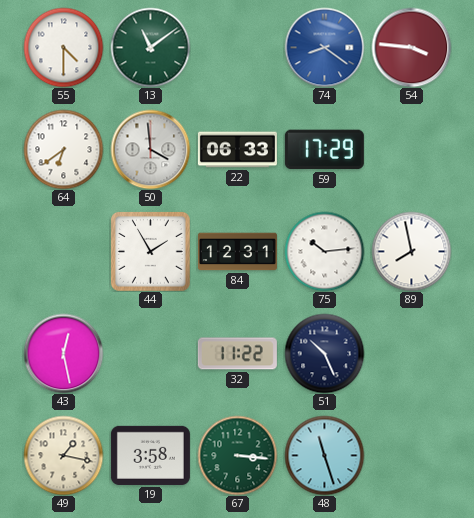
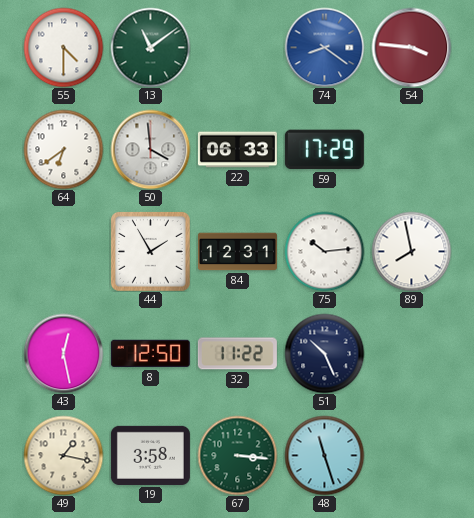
8: none -> 12:50 (150, 354)
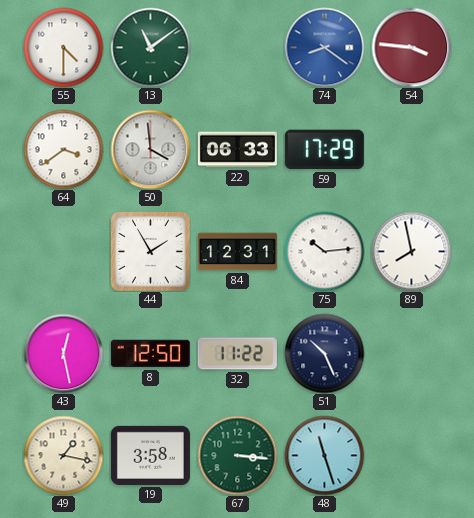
64: 6:39 -> 3:39 (63, 149)
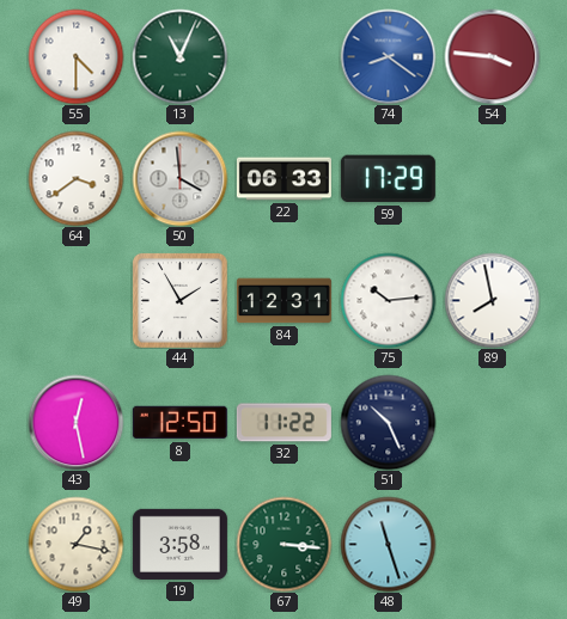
13: 11:09 -> 11:04 (179, 56)
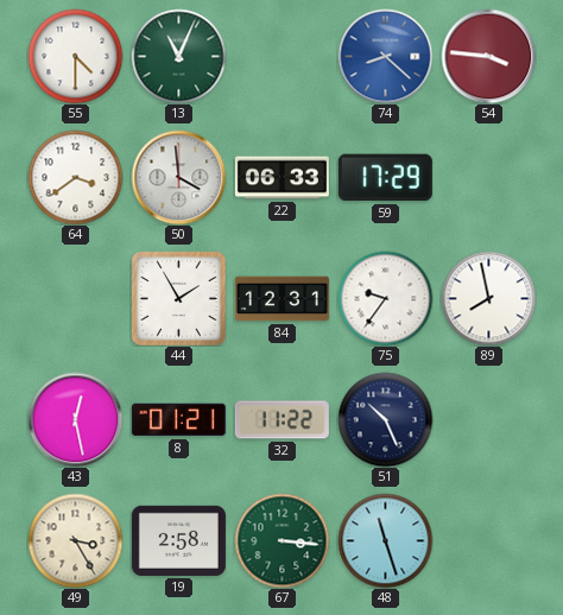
74: 8:21 -> 8:22 (385, 56)
75: 10:14 -> 9:36 (385, 298)
8: 12:50 -> 01:21 (178, 420)
49: 1:17 -> 3:25 (75, 540)
19: 3:58 -> 2:58 (178, 540)
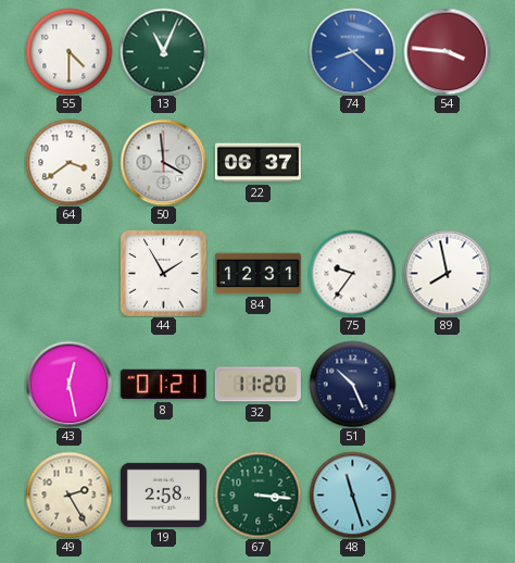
22: 06:33 -> 06:37 (257, 163)
59: 17:29 -> none (385, 178)
32: 11:22 -> 11:20 (257, 385)
49: 3:25 -> 2:25 (68, 495)
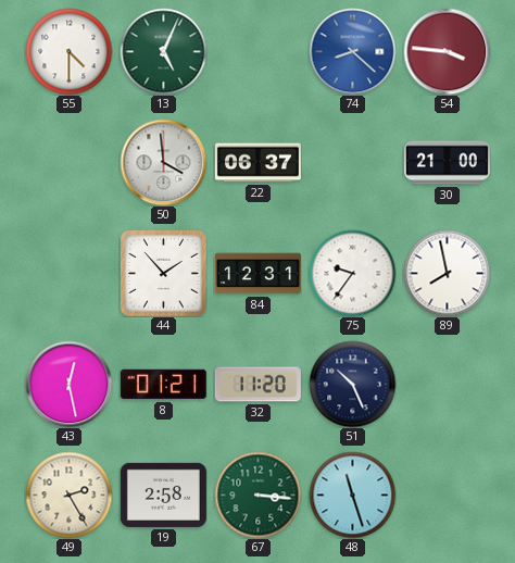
13: 11:04 -> 5:04 (163, 51)
64: 3:39 -> none (68, 162)
30: none -> 21:00 (447, 163)
44: 1:55 -> 1:53 (163, 273)
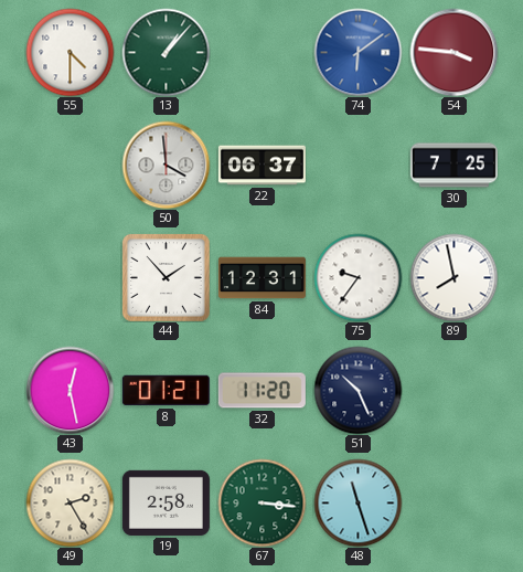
13: 5:04 -> 1:07 (166, 52)
74: 8:22 -> 6:09 (357, 52)
30: 21:00 -> 7:25 (453, 166)
